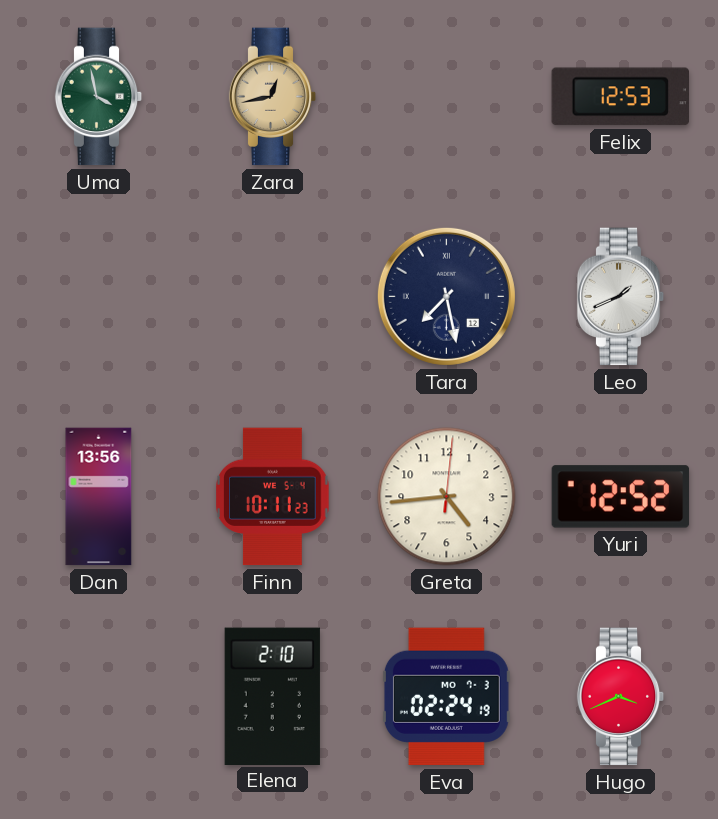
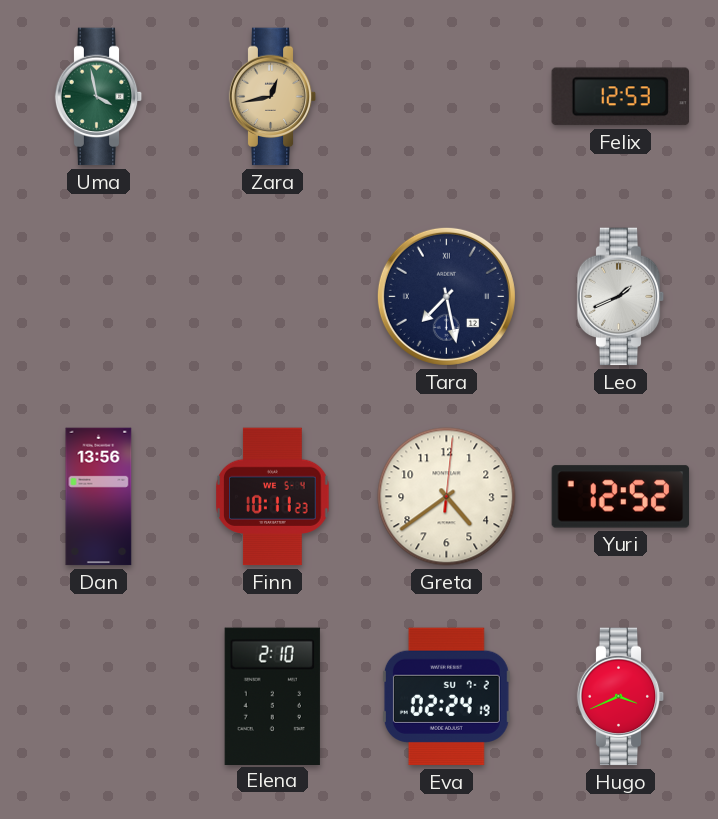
Greta: 4:44 -> 4:39 (447, 497)
Eva date: MO 7-3 -> SU 7-2 (446, 697)
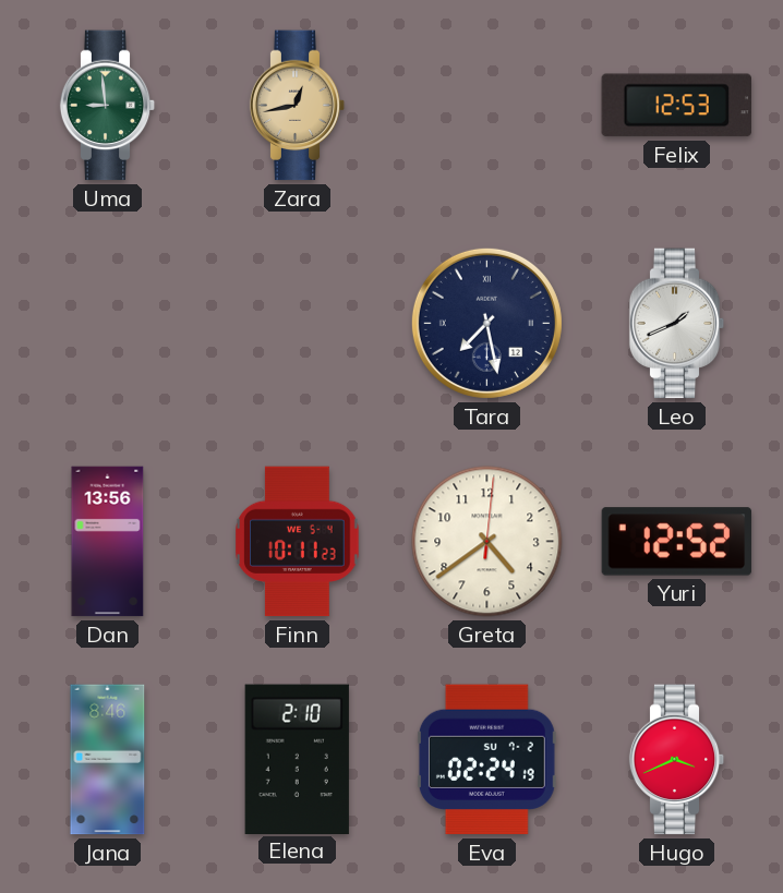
Uma: 3:58 -> 8:59 (108, 106)
Jana: none -> 8:46 (108, 760)
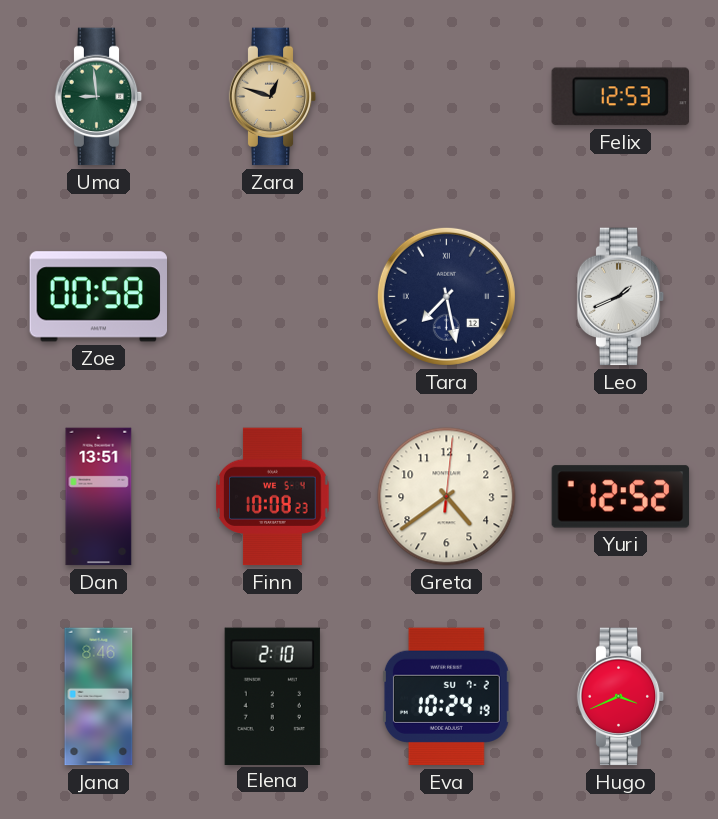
Zara: 12:43 -> 12:48 (273, 97)
Zoe: none -> 00:58 (98, 297)
Dan: 13:56 -> 13:51 (99, 497)
Finn: 10:11 -> 10:08 (273, 497)
Eva: 02:24 -> 10:24 (446, 697)
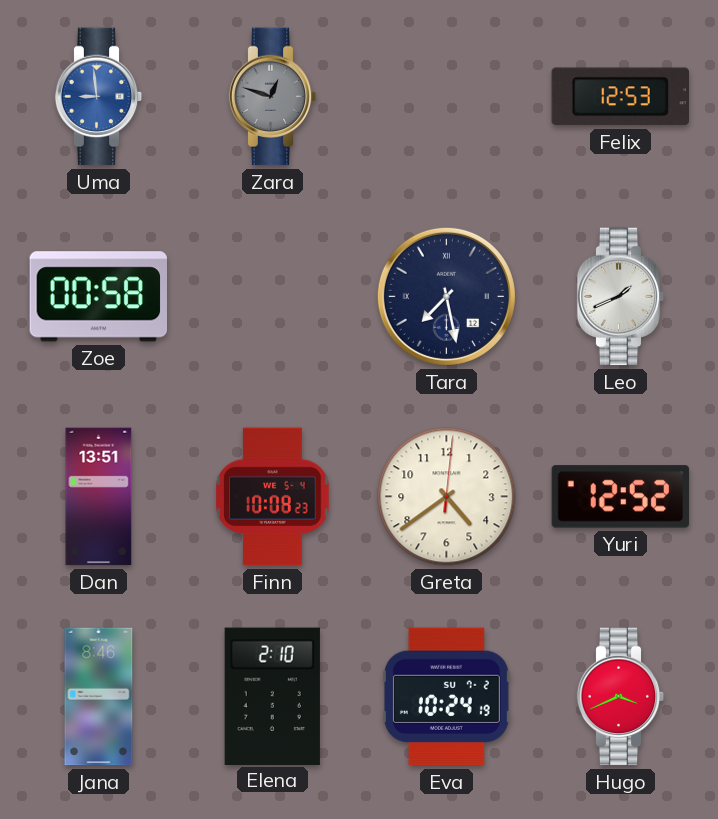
Uma dial: green -> blue (99, 97)
Zara dial: champagne -> grey (273, 97)
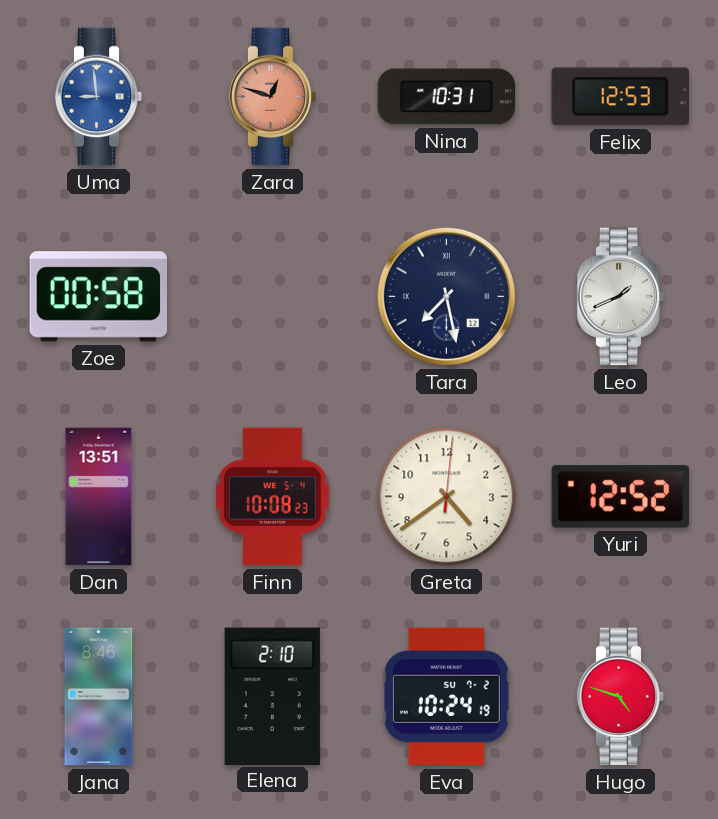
Zara dial: grey -> salmon (273, 97)
Nina: none -> 10:31 (447, 97)
Hugo: 3:41 -> 4:48 (621, 697)
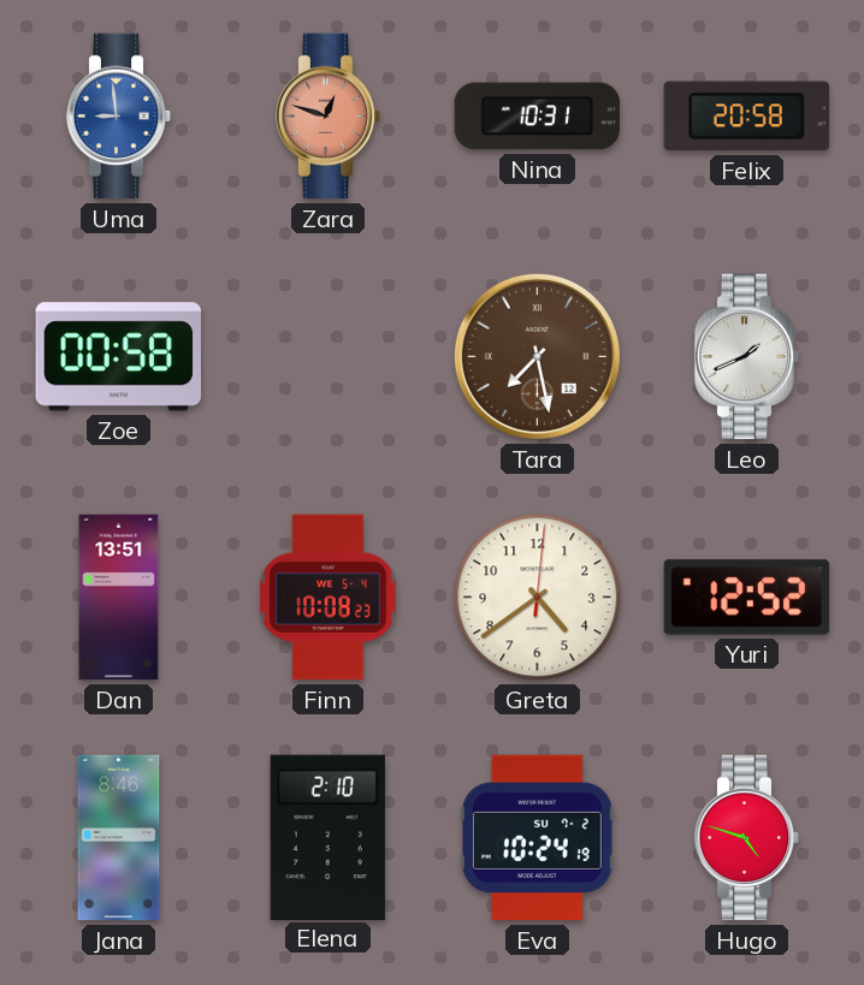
Felix: 12:53 -> 20:58 (746, 117)
Tara dial: navy -> brown (537, 356)
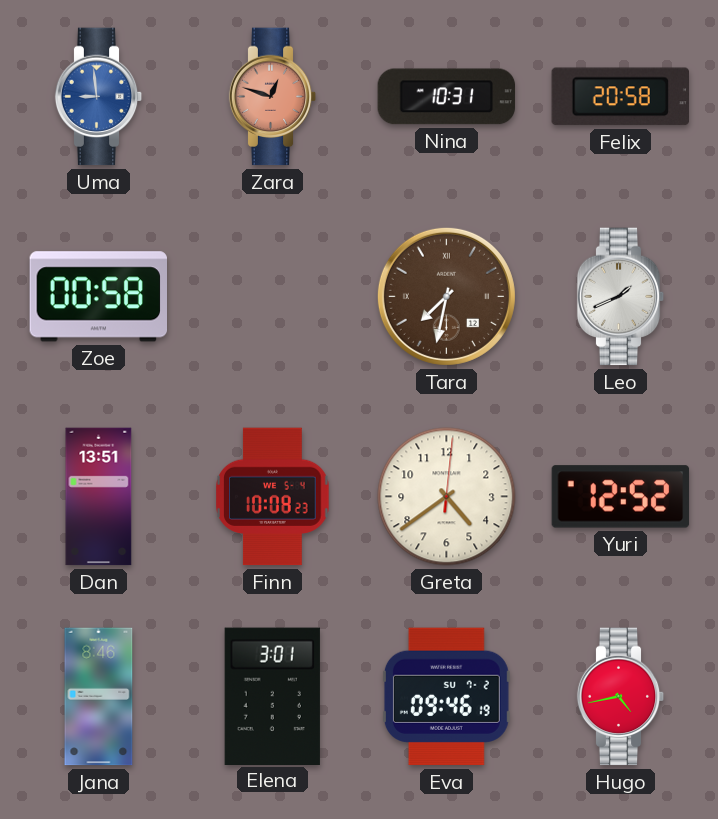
Tara: 7:28 -> 7:32 (446, 296)
Elena: 2:10 -> 3:01 (272, 696)
Eva: 10:24 -> 09:46 (446, 697)
Hugo: 4:48 -> 4:43 (621, 697)
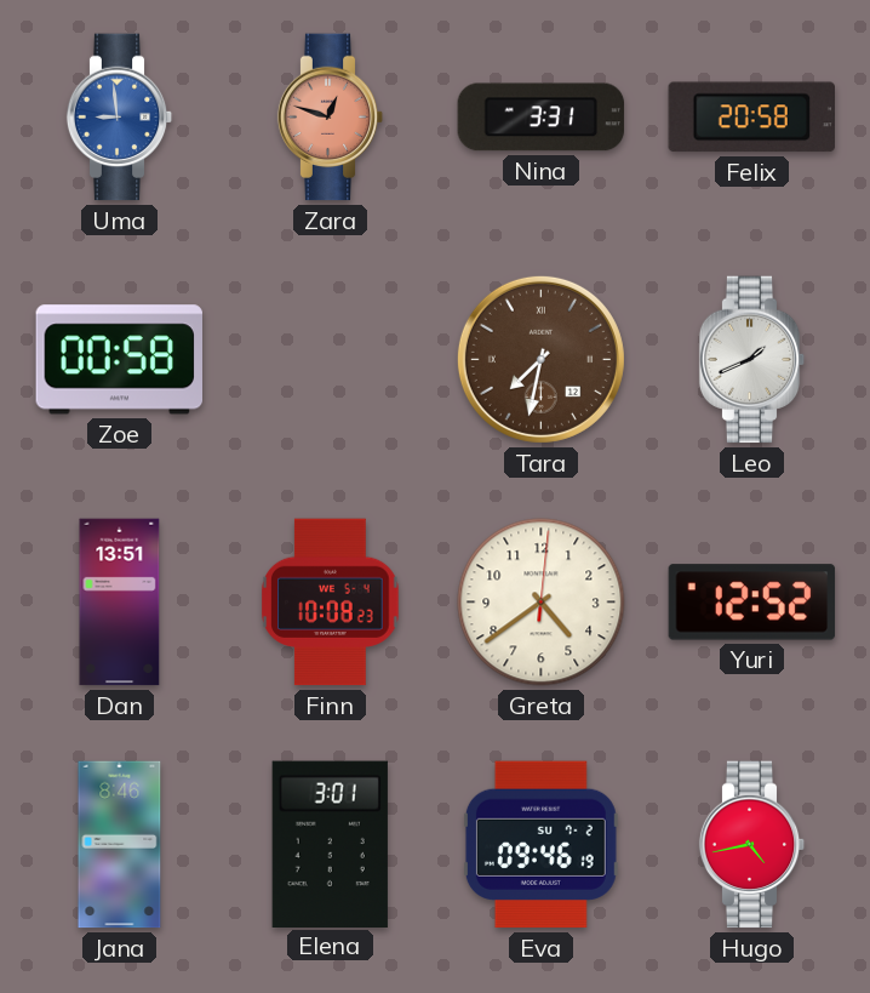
Nina: 10:31 -> 3:31 (542, 118)
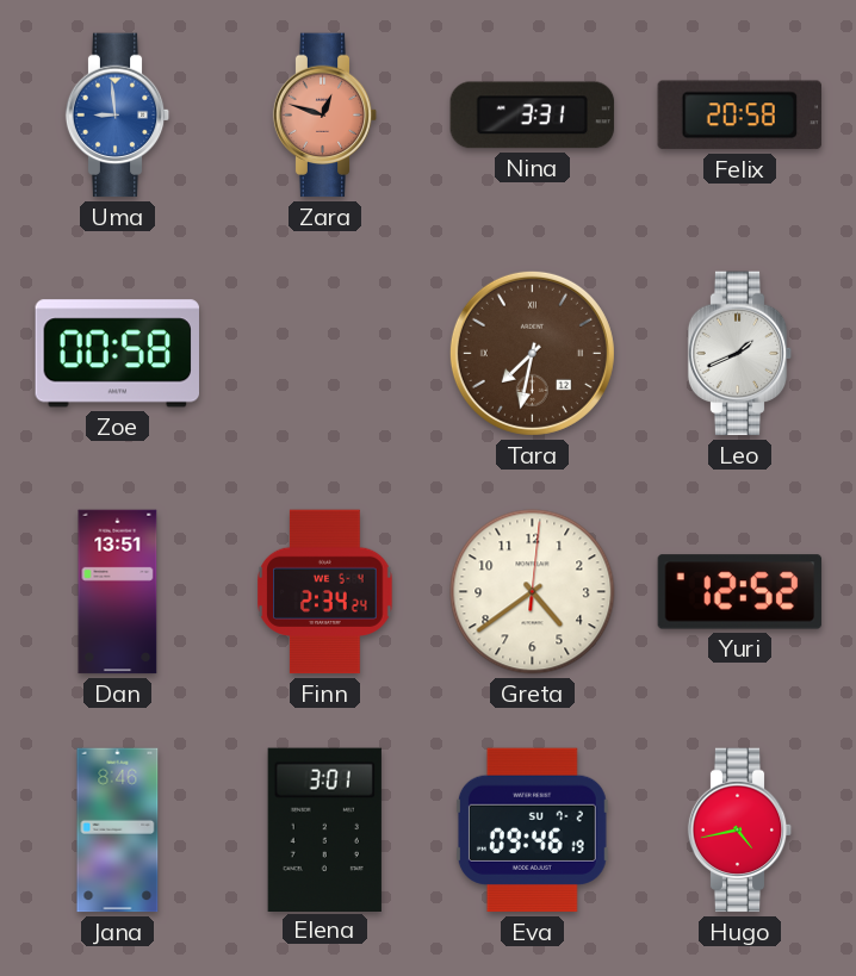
Finn: 10:08 -> 2:34 (325, 592)
